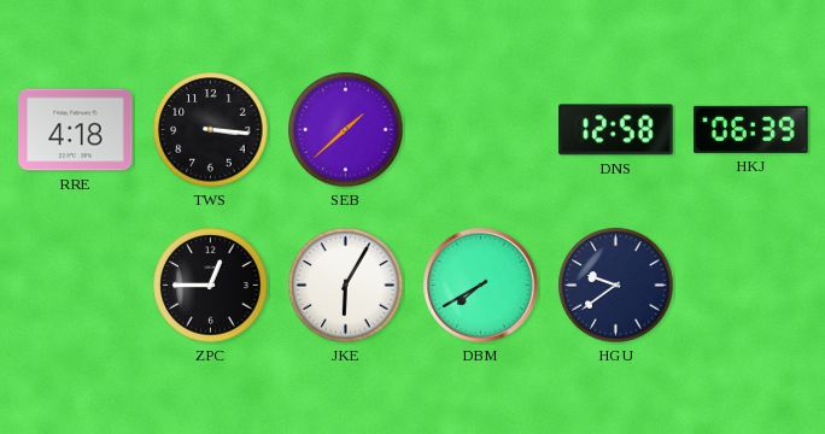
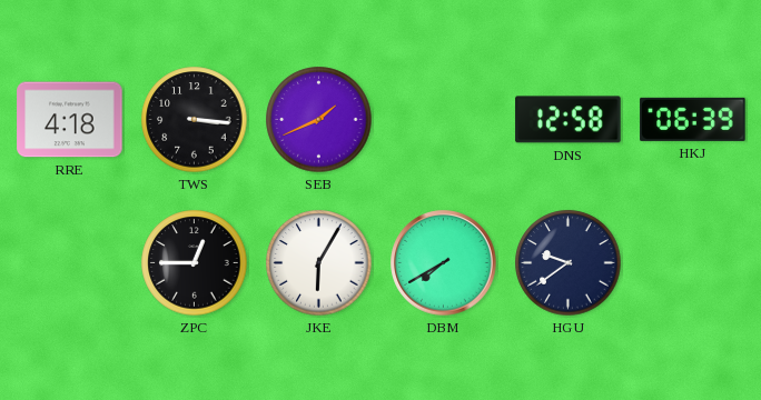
SEB: 1:38 -> 1:41 (319, 120)
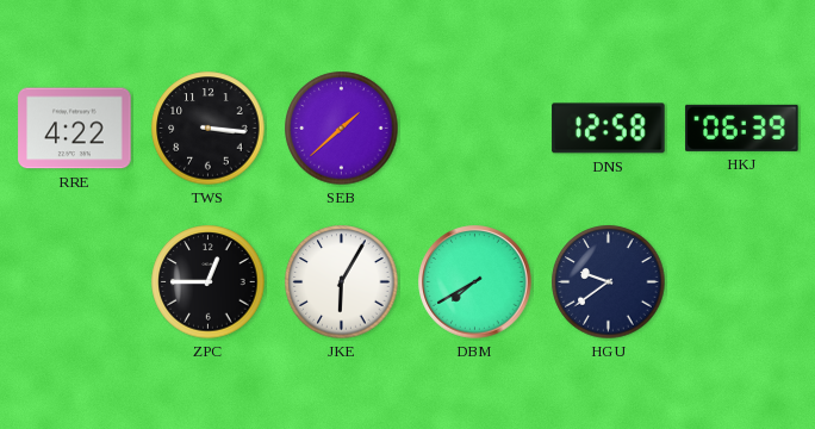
RRE: 4:18 -> 4:22 (75, 129)
SEB: 1:41 -> 1:38 (342, 129)
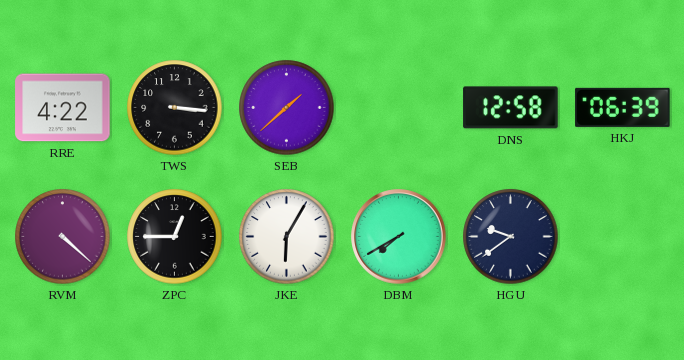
RVM: none -> 4:22 (63, 237)
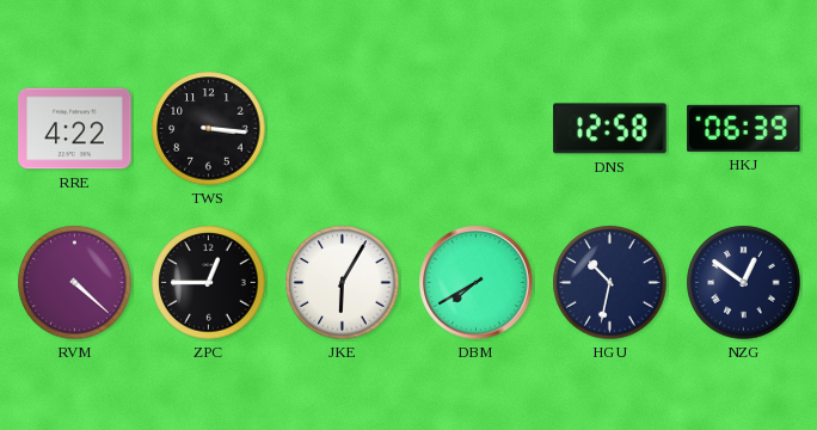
SEB: 1:38 -> none (287, 108)
HGU: 9:39 -> 10:32 (610, 283)
NZG: none -> 12:51 (744, 283)
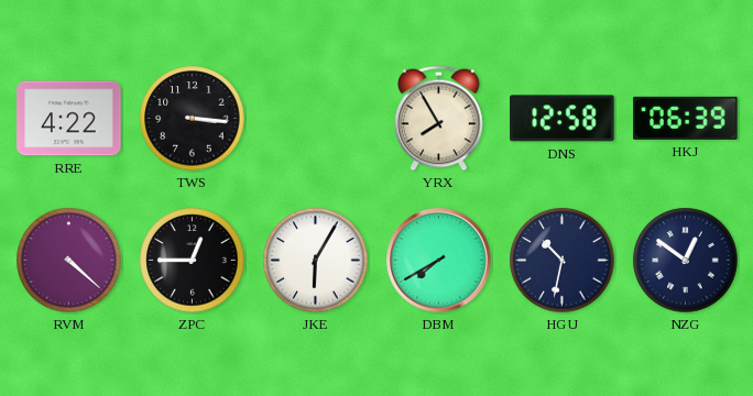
YRX: none -> 7:55 (439, 119)
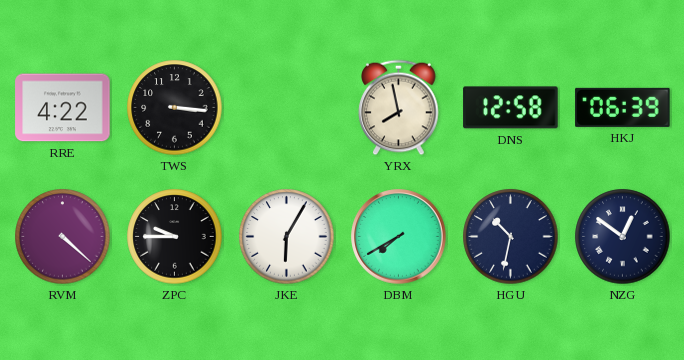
YRX: 7:55 -> 7:58 (399, 108)
ZPC: 12:45 -> 9:45 (175, 237)
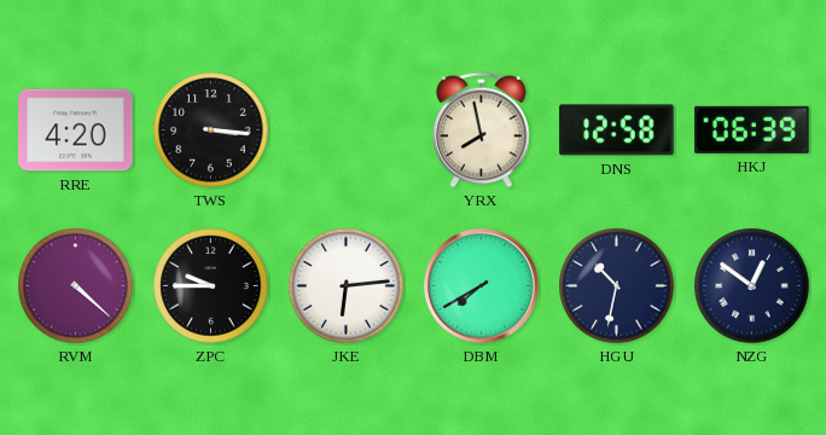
RRE: 4:22 -> 4:20 (76, 130)
JKE: 6:05 -> 6:14 (347, 286)
